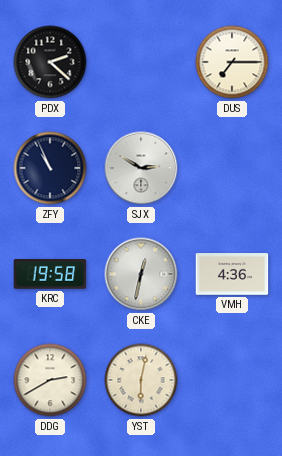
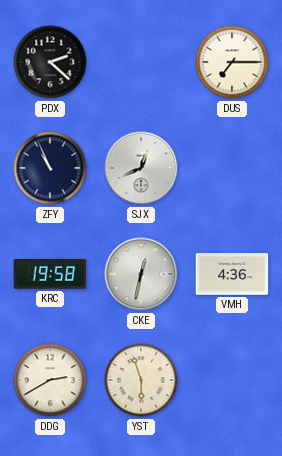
SJX: 2:50 -> 12:41 (141, 168)
YST: 6:02 -> 5:57 (141, 380)
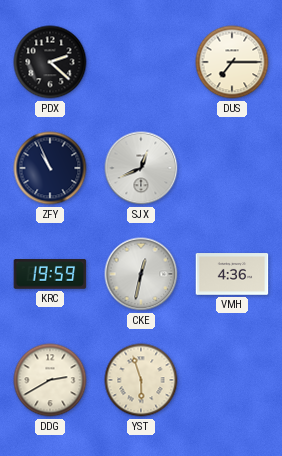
KRC: 19:58 -> 19:59 (50, 274)
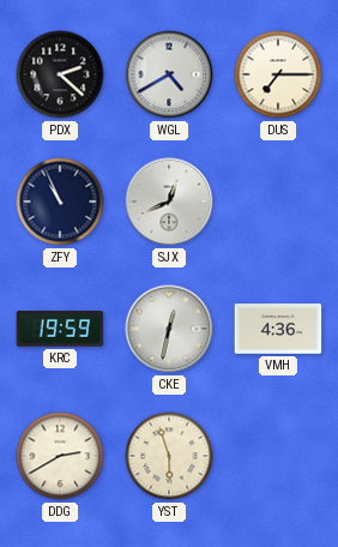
WGL: none -> 4:40 (169, 74)
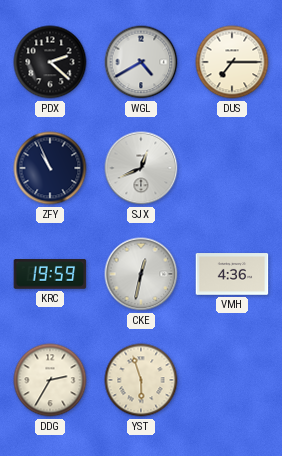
DDG: 2:40 -> 2:35 (50, 380)
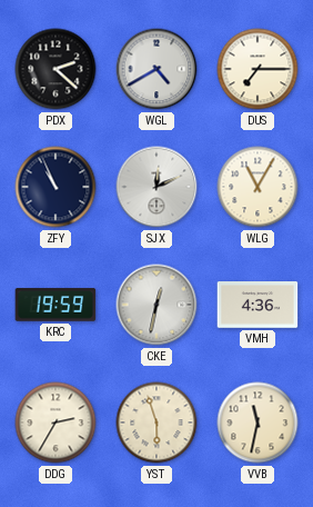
SJX: 12:41 -> 12:11 (156, 187)
WLG: none -> 11:05 (258, 187)
VVB: none -> 11:32 (258, 422)
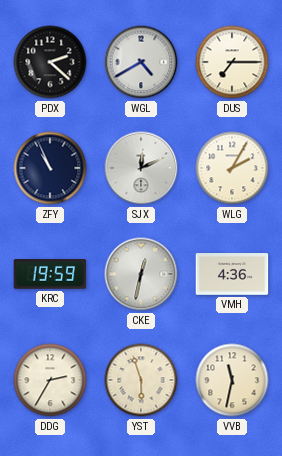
WLG: 11:05 -> 2:05 (232, 168)
